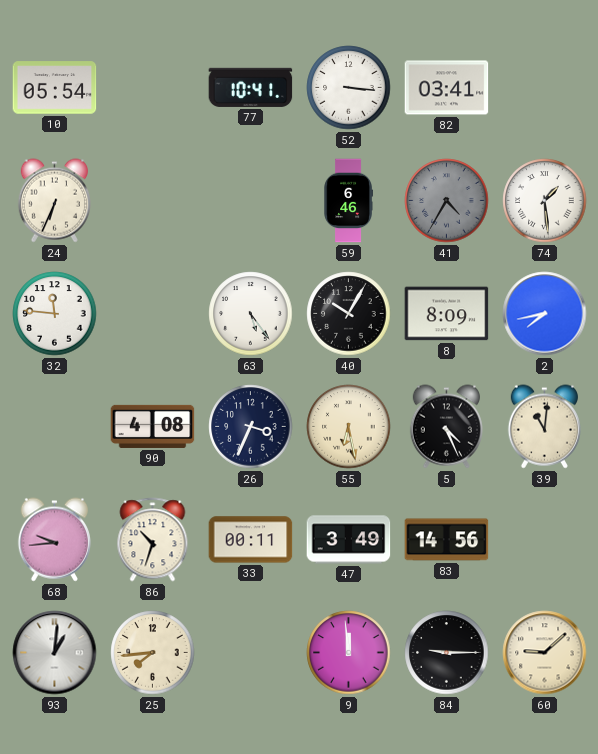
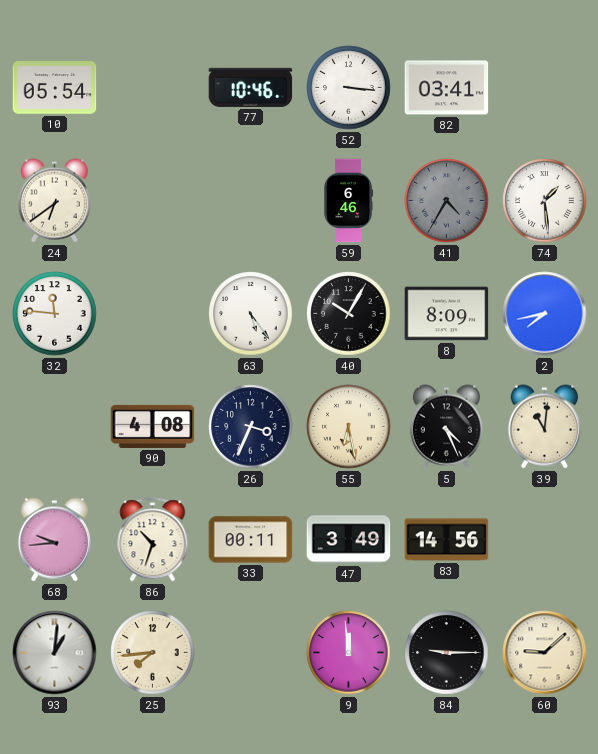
77: 10:41 -> 10:46 (251, 87)
24: 6:34 -> 6:39 (54, 201)
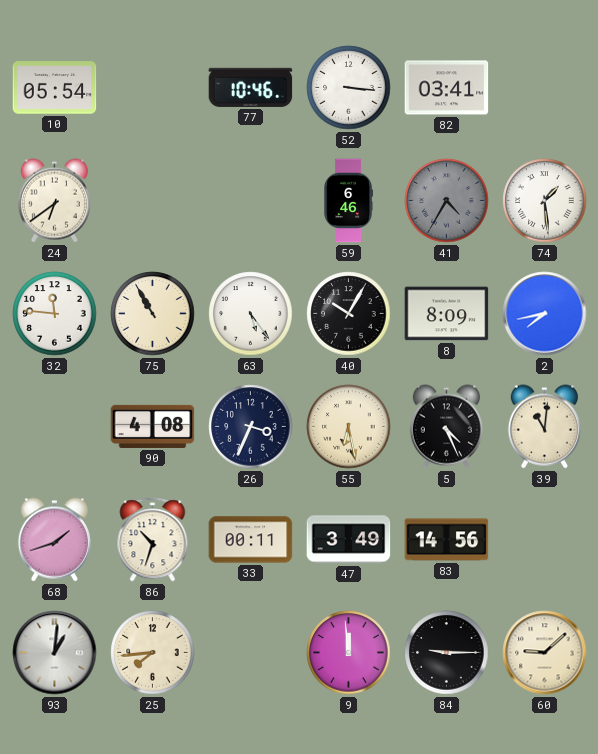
75: none -> 10:55 (153, 314)
68: 9:44 -> 1:42 (54, 540)
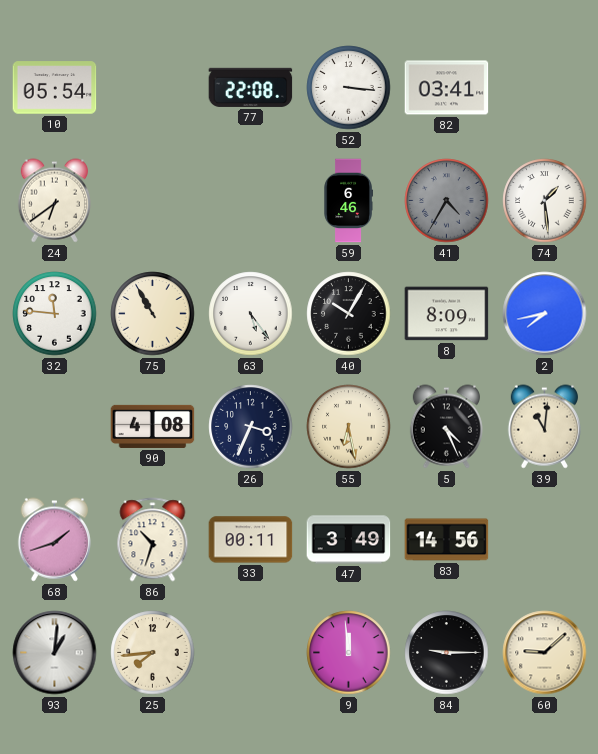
77: 10:46 -> 22:08 (251, 87)
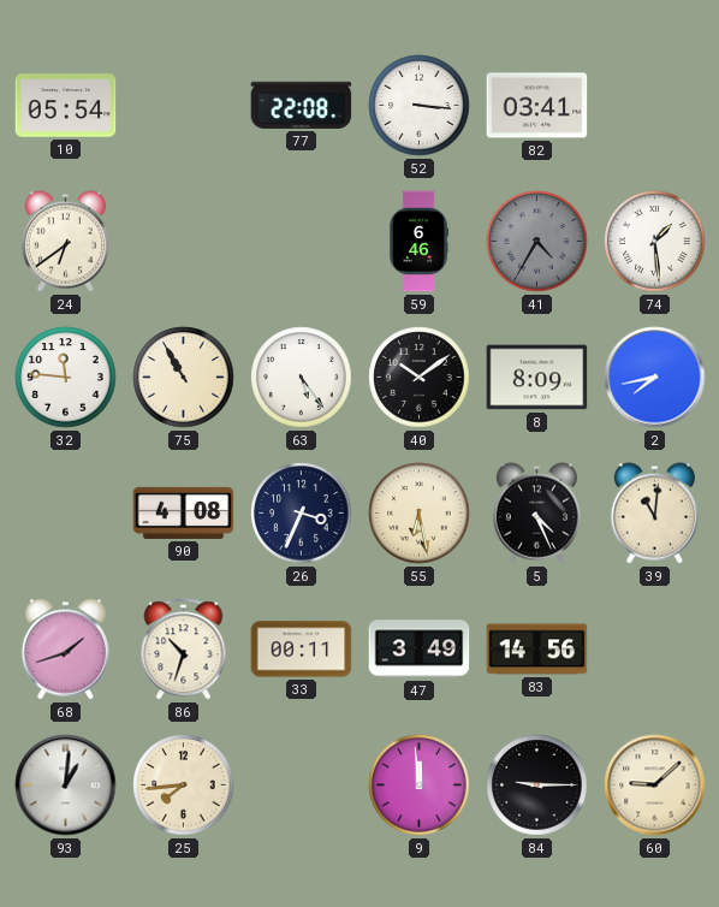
40: 10:05 -> 10:09 (420, 378)
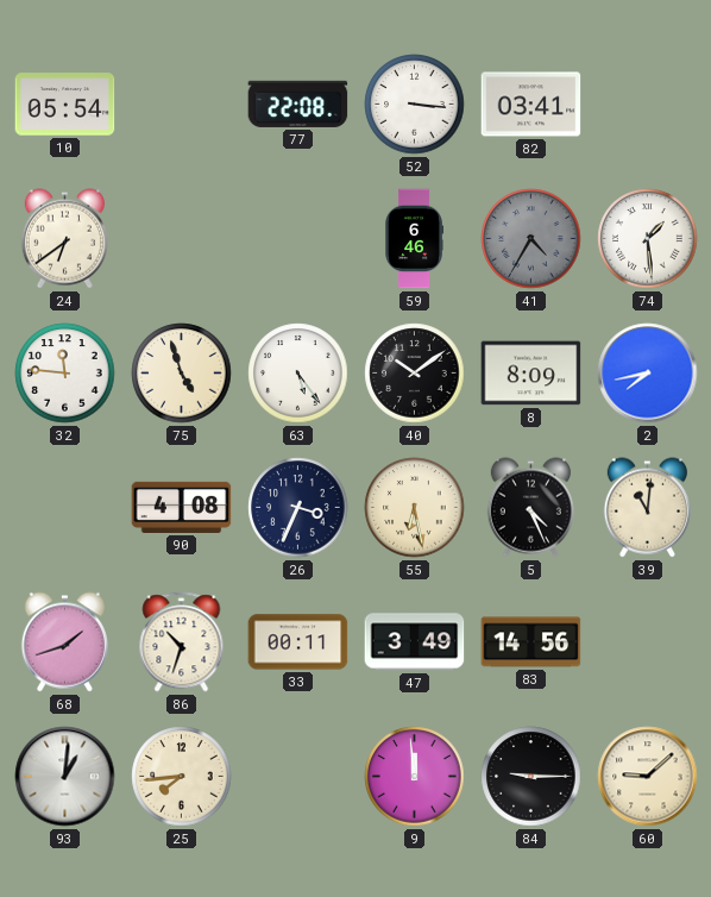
75: 10:55 -> 4:57 (182, 374)
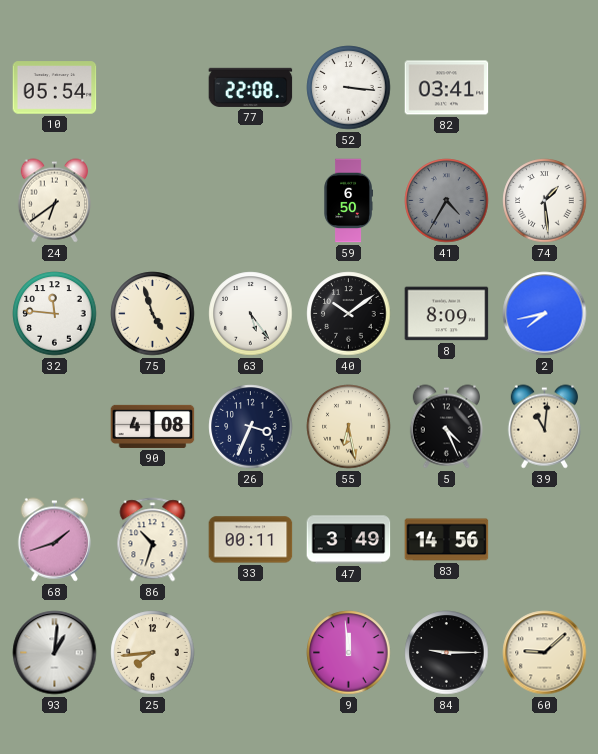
59: 6:46 -> 6:50 (348, 201)
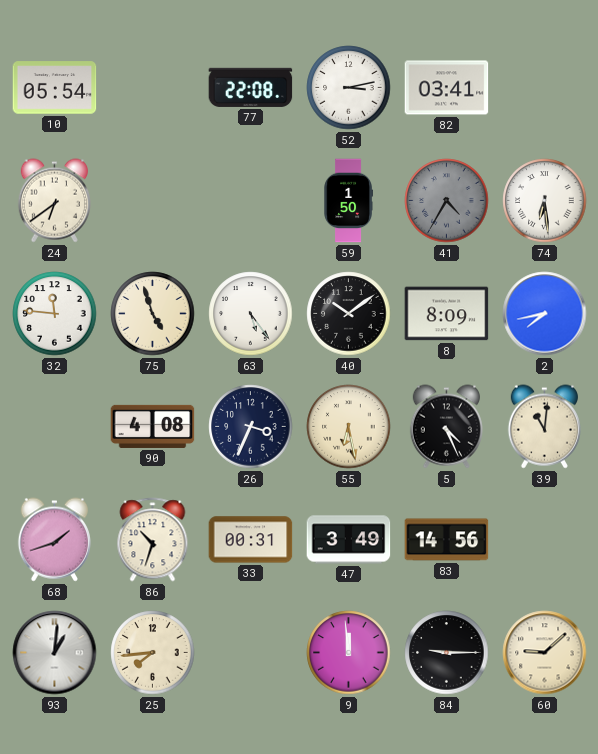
52: 3:16 -> 3:13 (349, 88)
59: 6:50 -> 1:50 (348, 201)
74: 1:29 -> 6:29 (545, 201)
33: 00:11 -> 00:31 (251, 540)
